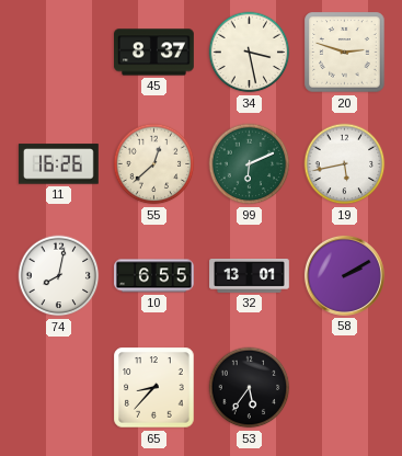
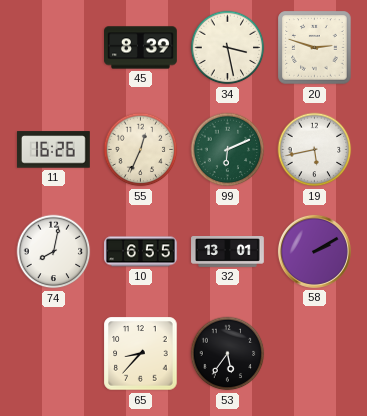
45: 8:37 -> 8:39 (141, 48)
55: 12:38 -> 12:34 (141, 150)
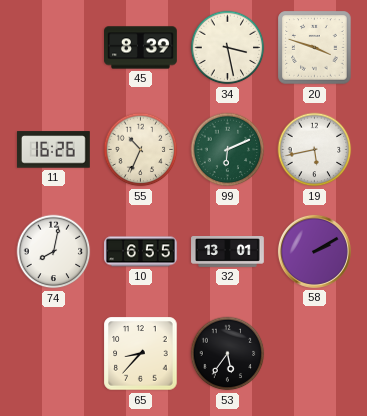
20: 2:48 -> 3:48 (315, 48)
55: 12:34 -> 10:34 (141, 150)
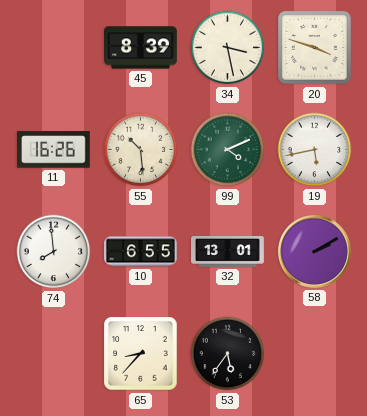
55: 10:34 -> 10:29 (141, 150)
99: 6:11 -> 4:11 (228, 150)
74: 8:02 -> 7:59 (54, 252)
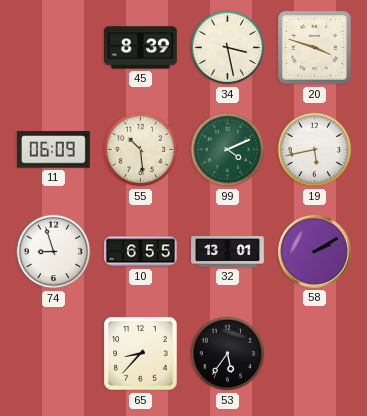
11: 16:26 -> 06:09 (53, 150)
74: 7:59 -> 8:57 (54, 252)
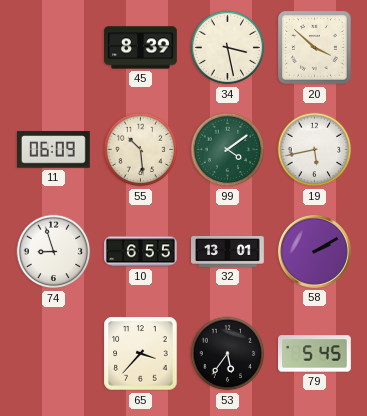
20: 3:48 -> 3:52 (315, 48)
99: 4:11 -> 4:09 (228, 150)
65: 8:37 -> 3:37 (141, 354)
79: none -> 5:45 (315, 354)
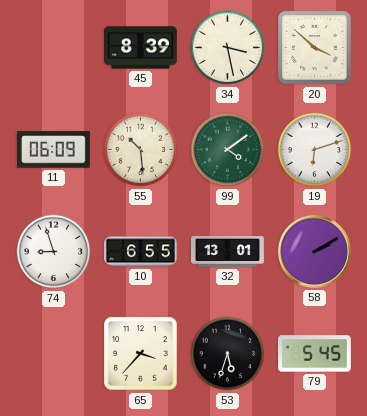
19: 5:43 -> 6:12 (315, 150)
53: 5:36 -> 5:33 (228, 354)
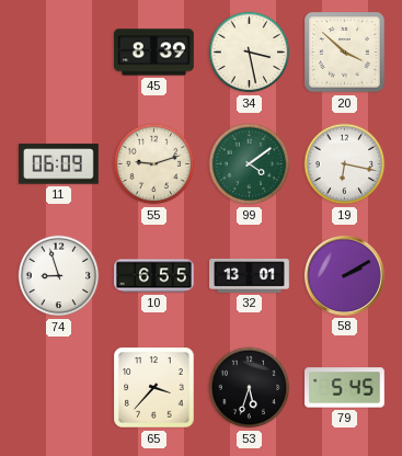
55: 10:29 -> 9:12 (154, 164)
19: 6:12 -> 6:17 (345, 164)
